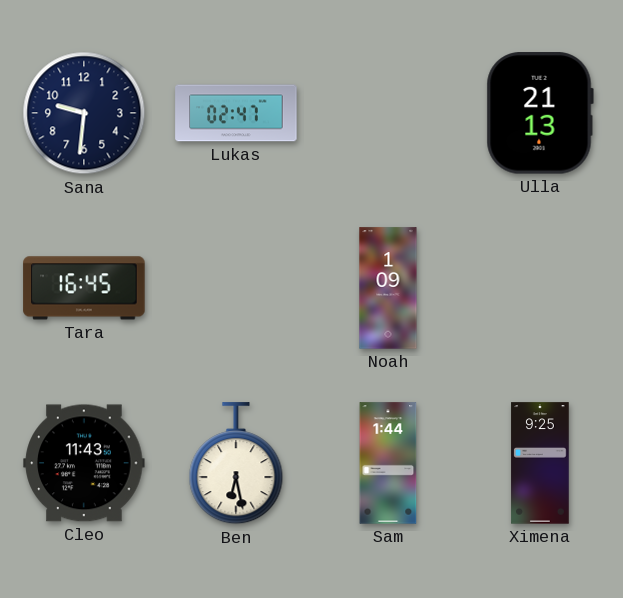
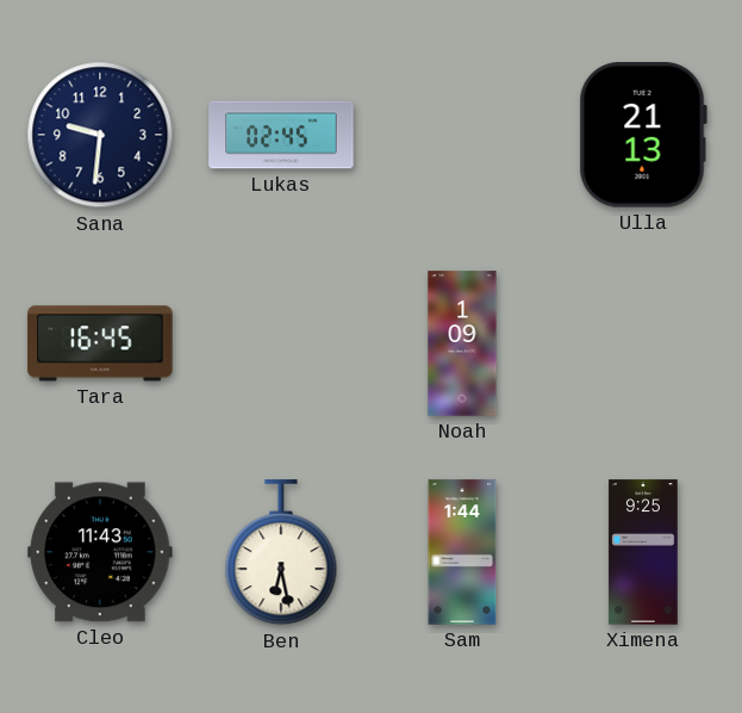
Lukas: 02:47 -> 02:45 (281, 135)
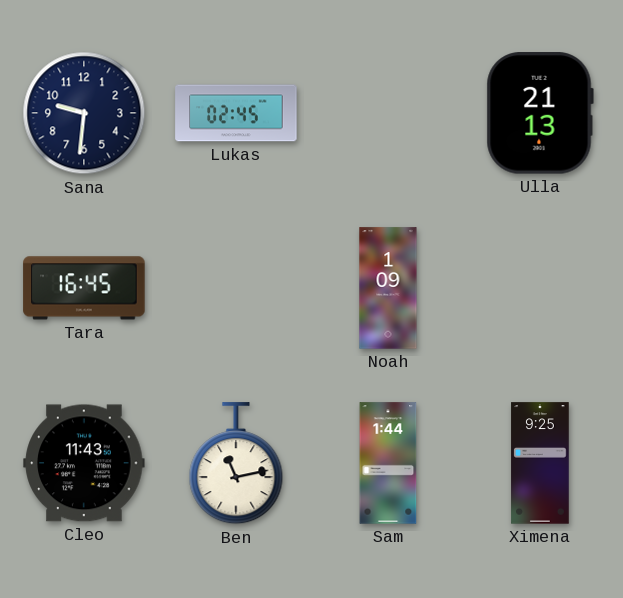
Ben: 6:28 -> 11:13 (236, 464)
